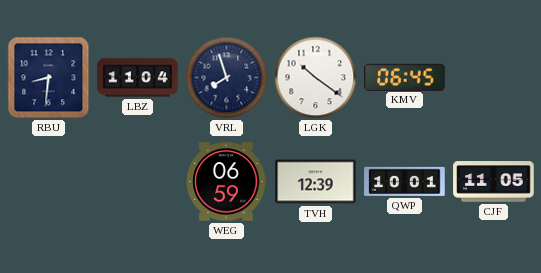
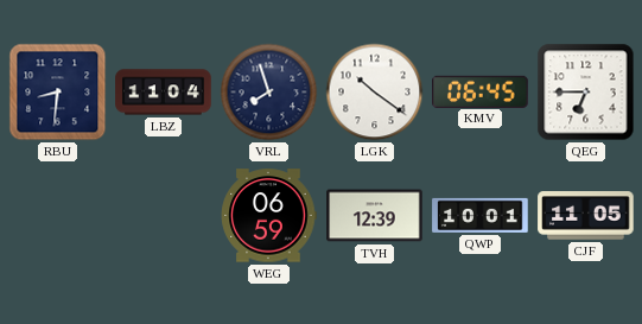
QEG: none -> 6:45 (586, 93)
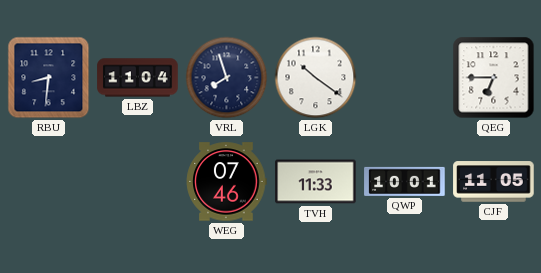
KMV: 06:45 -> none (481, 91)
WEG: 06:59 -> 07:46 (226, 182)
TVH: 12:39 -> 11:33 (316, 182)
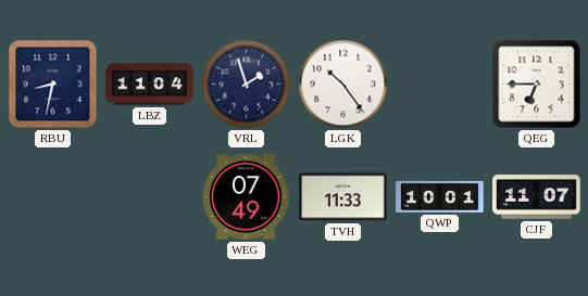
RBU: 8:31 -> 8:32 (53, 85)
VRL: 7:57 -> 1:57 (247, 85)
LGK: 10:21 -> 10:24 (343, 85)
WEG: 07:46 -> 07:49 (246, 197)
CJF: 11:05 -> 11:07 (537, 197)
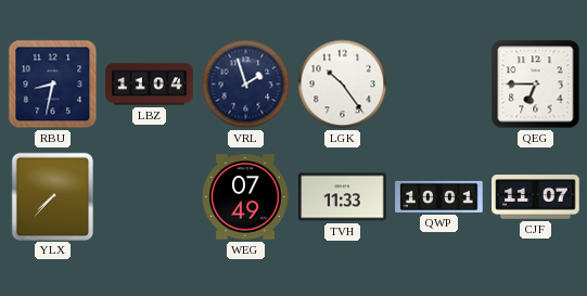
YLX: none -> 7:37 (52, 196)
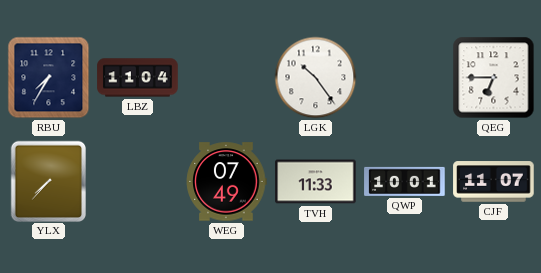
RBU: 8:32 -> 7:35 (49, 78)
VRL: 1:57 -> none (246, 85)
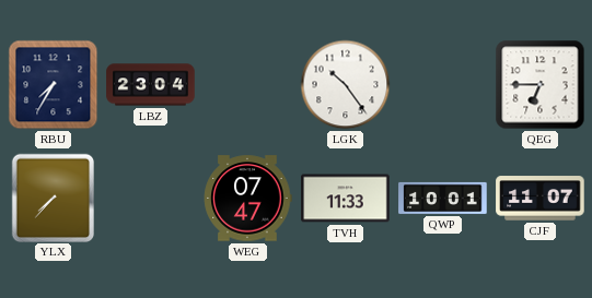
LBZ: 11:04 -> 23:04 (151, 85)
WEG: 07:49 -> 07:47 (247, 199)
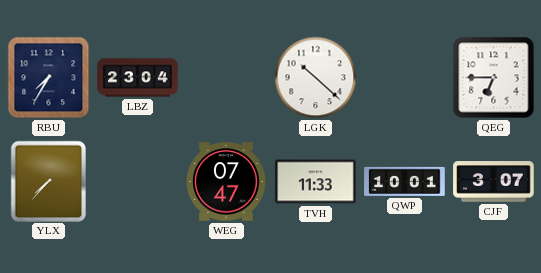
LGK: 10:24 -> 10:22 (316, 78)
CJF: 11:07 -> 3:07 (494, 182)
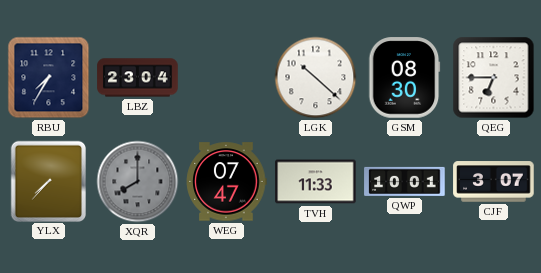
GSM: none -> 08:30 (405, 78)
XQR: none -> 8:00 (138, 182)
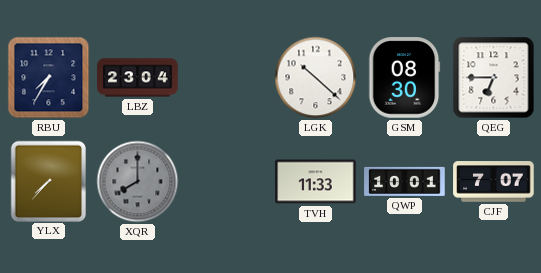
WEG: 07:47 -> none (226, 182)
CJF: 3:07 -> 7:07 (494, 182)
